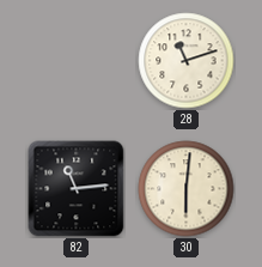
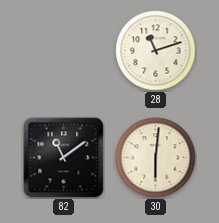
82: 11:14 -> 11:09 (64, 158)
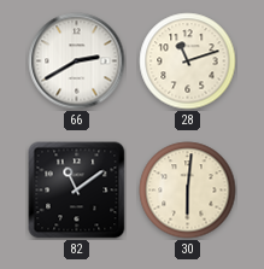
66: none -> 2:40 (77, 62)
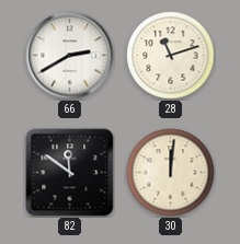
82: 11:09 -> 11:51 (70, 173)
30: 6:01 -> 12:01 (171, 173)
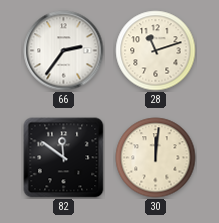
66: 2:40 -> 2:36 (64, 51)
